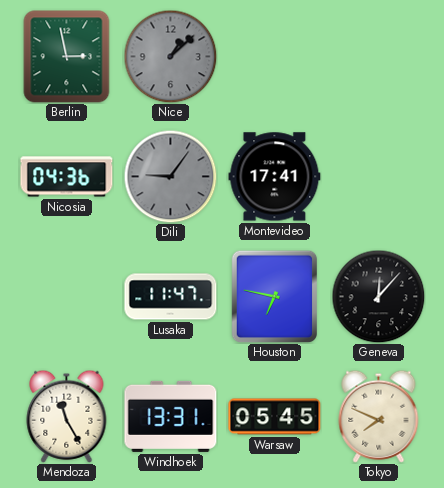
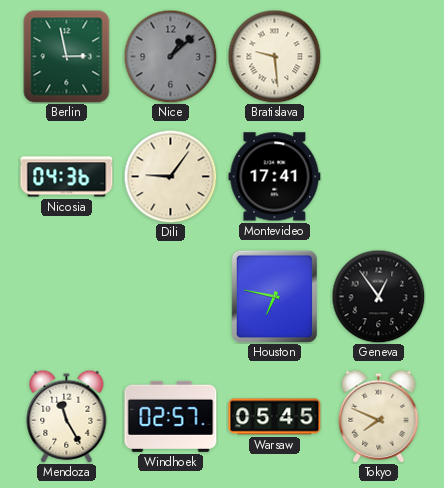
Bratislava: none -> 9:29 (274, 56)
Dili dial: grey -> cream (170, 176)
Lusaka: 11:47 -> none (171, 297)
Geneva: 12:07 -> 12:54 (378, 296)
Windhoek: 13:31 -> 02:57 (171, 416)
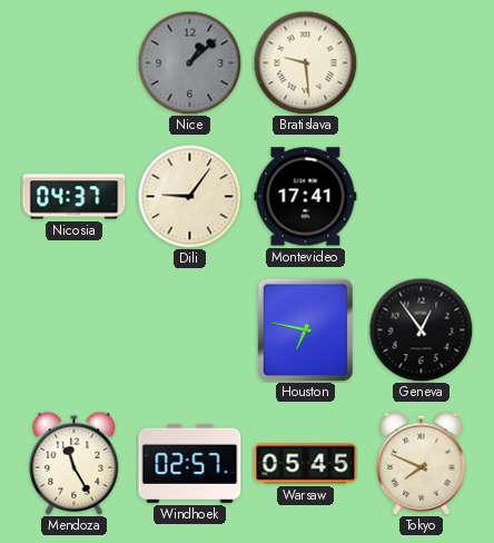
Berlin: 2:58 -> none (67, 57)
Nicosia: 04:36 -> 04:37 (75, 197)
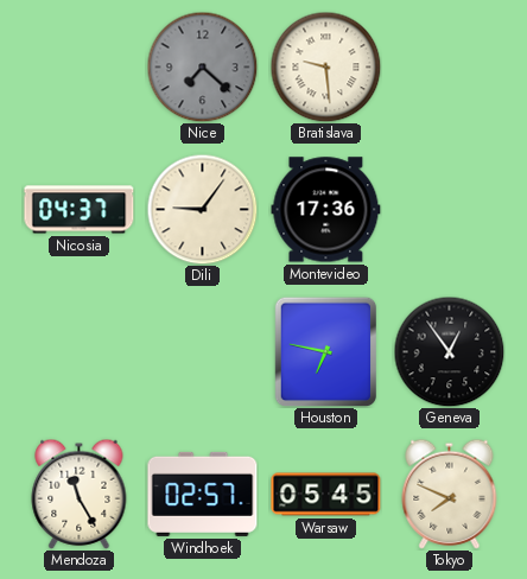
Nice: 1:08 -> 7:22 (202, 66)
Montevideo: 17:41 -> 17:36 (326, 210)
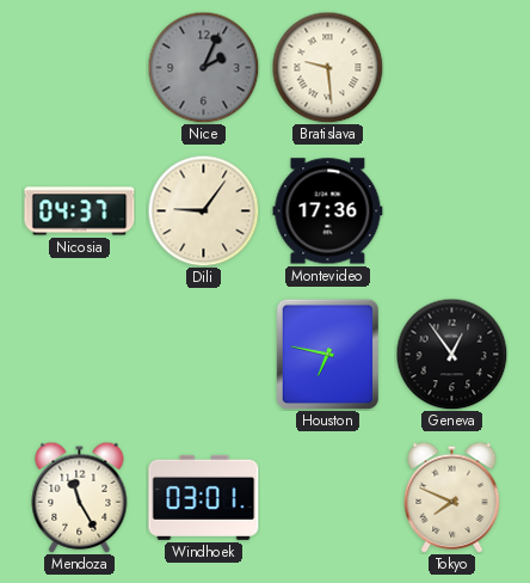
Nice: 7:22 -> 2:04 (203, 67)
Windhoek: 02:57 -> 03:01 (204, 497)
Warsaw: 05:45 -> none (326, 495)
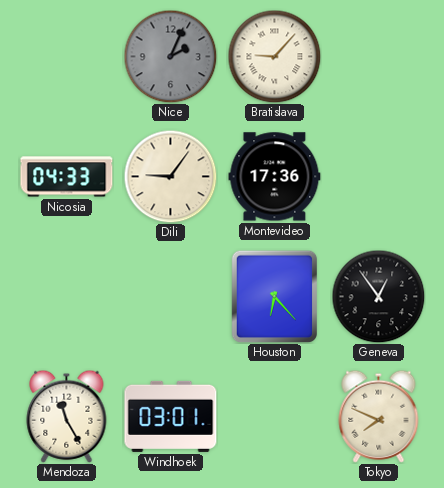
Bratislava: 9:29 -> 9:07 (274, 56)
Nicosia: 04:37 -> 04:33 (67, 177)
Houston: 6:47 -> 6:23 (274, 296)
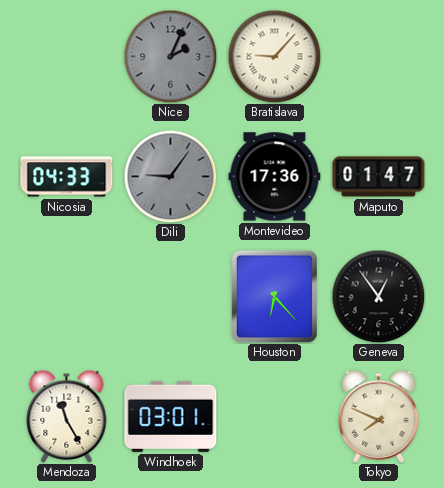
Dili dial: cream -> grey (170, 176)
Maputo: none -> 01:47 (379, 177)
